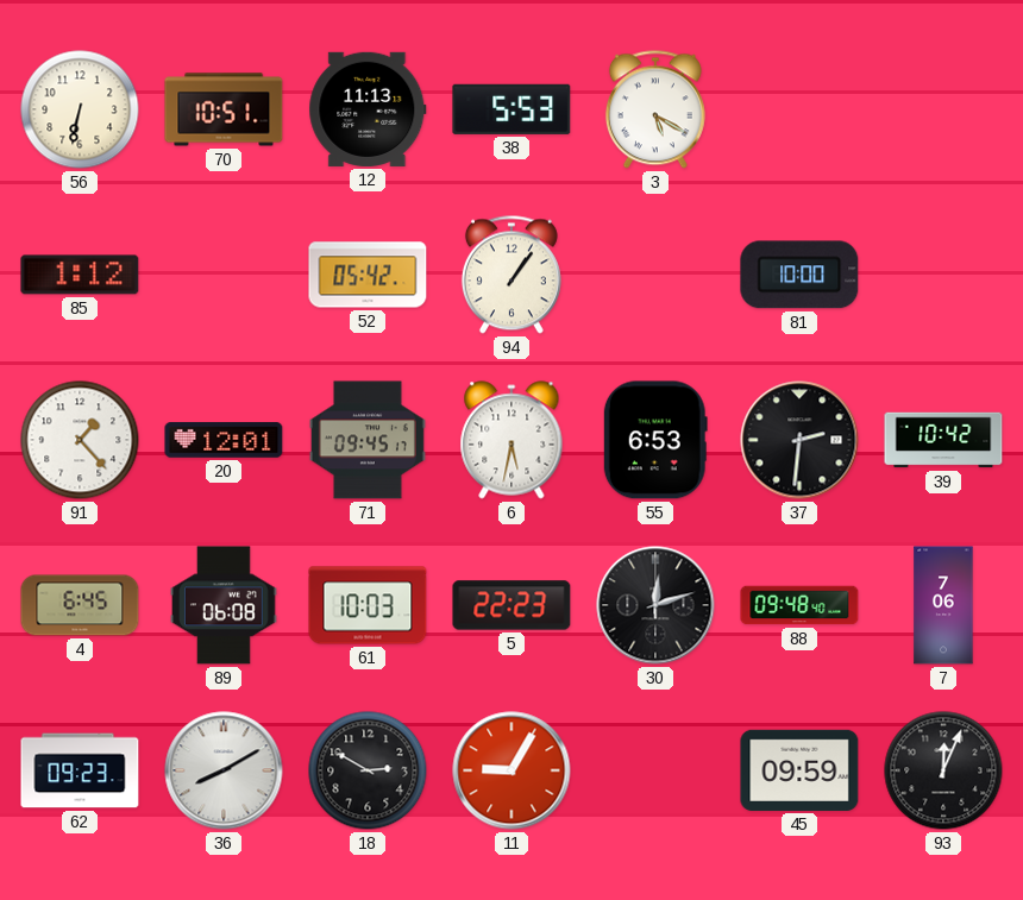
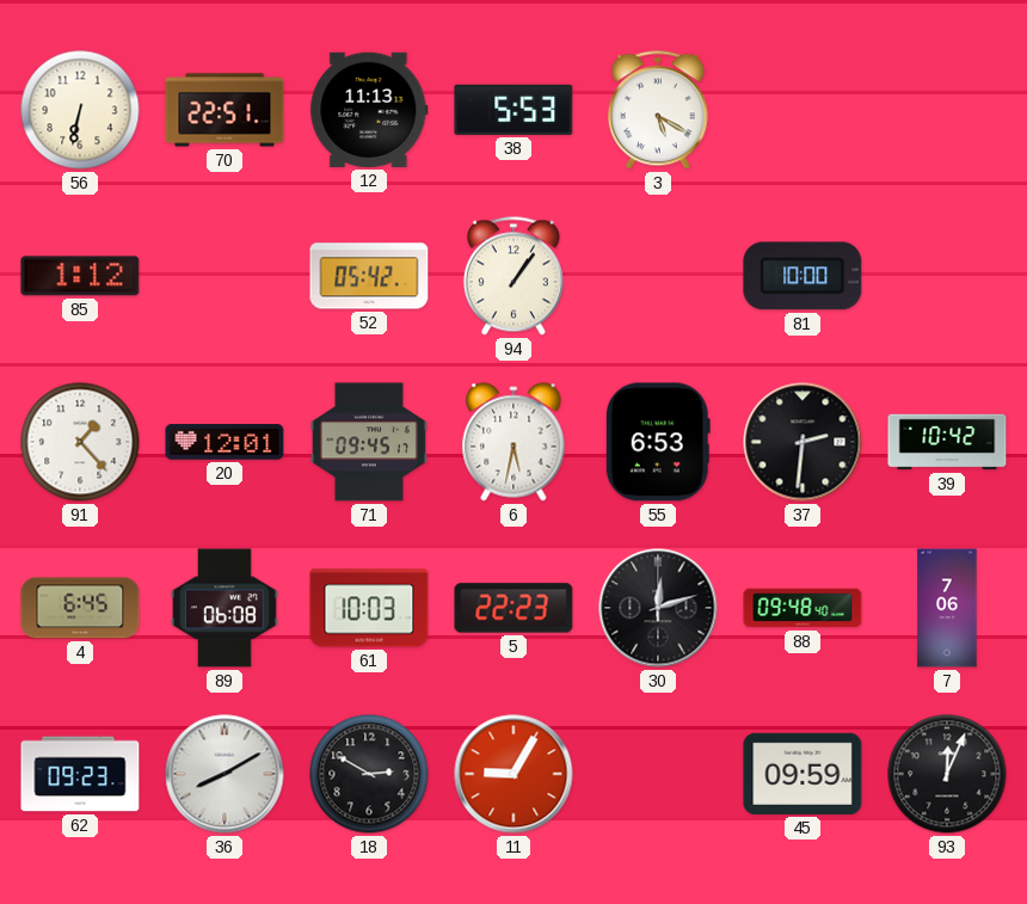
70: 10:51 -> 22:51 (225, 110)
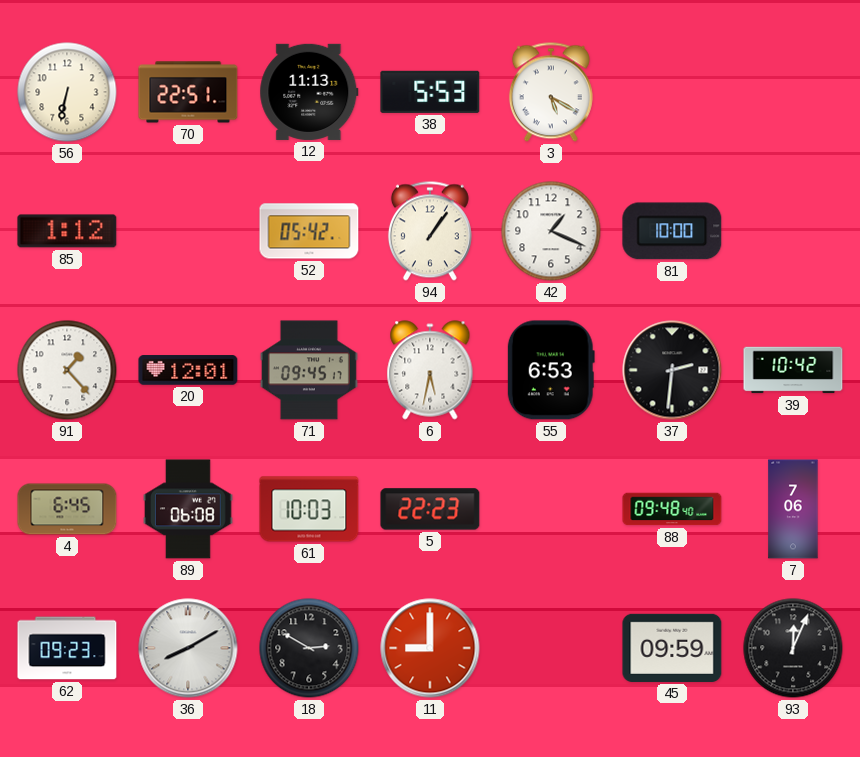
42: none -> 1:19 (551, 231)
30: 12:12 -> none (658, 608)
11: 9:05 -> 9:00 (430, 648)
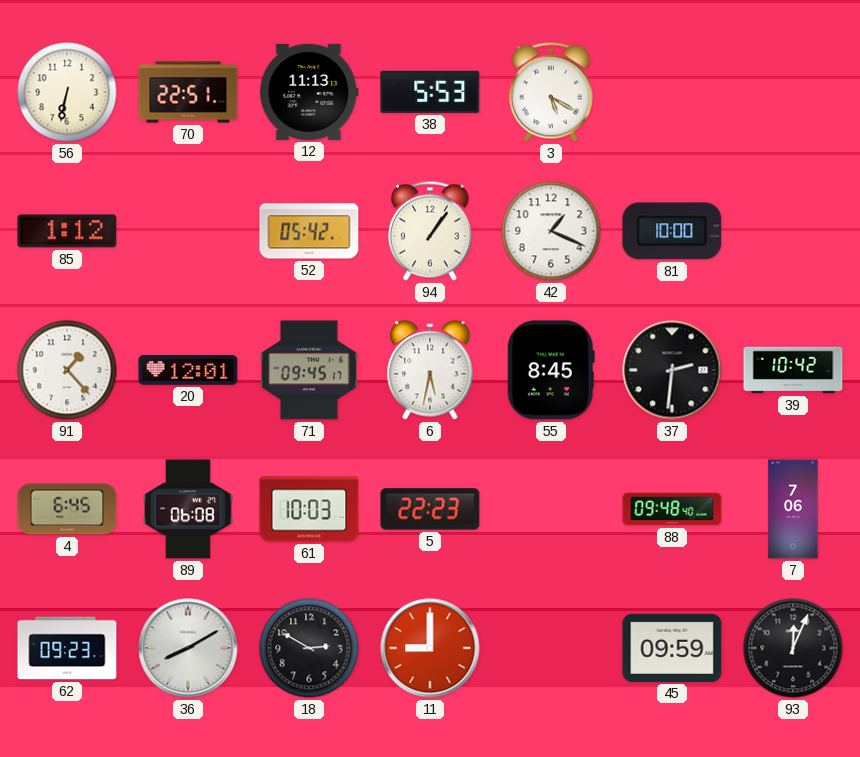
55: 6:53 -> 8:45 (551, 370)
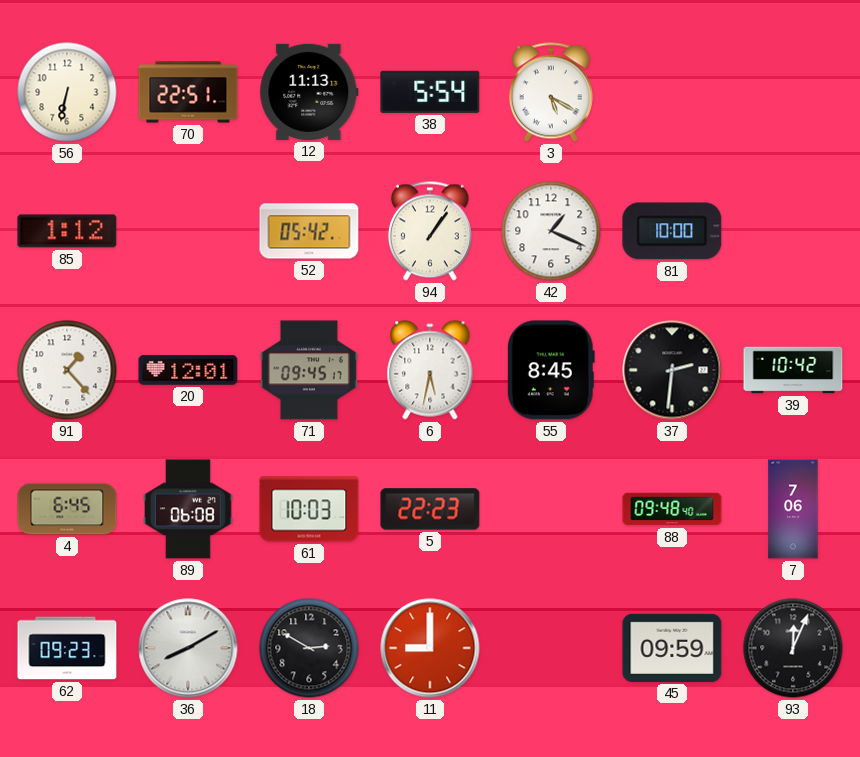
38: 5:53 -> 5:54 (430, 92)
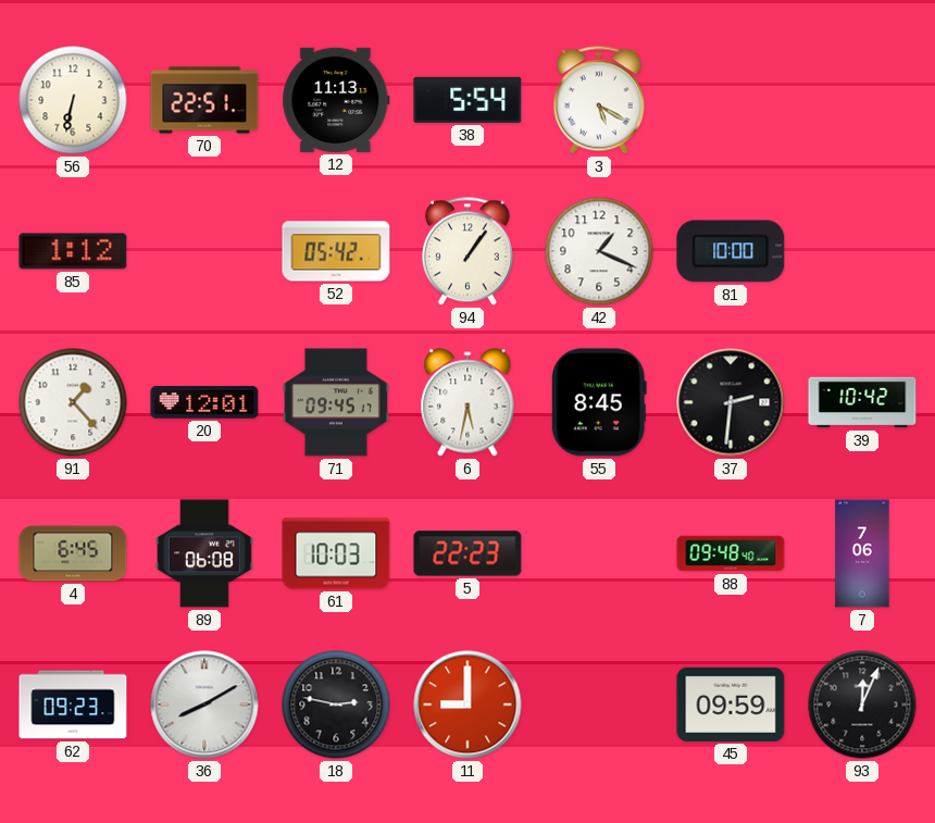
18: 2:50 -> 2:47 (336, 704)
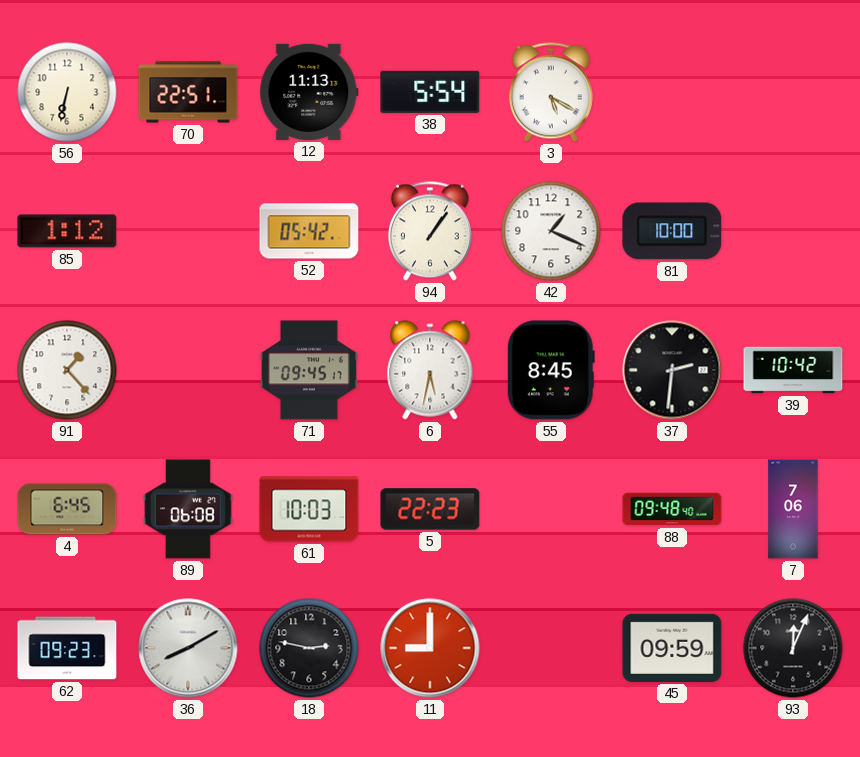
20: 12:01 -> none (204, 402)
